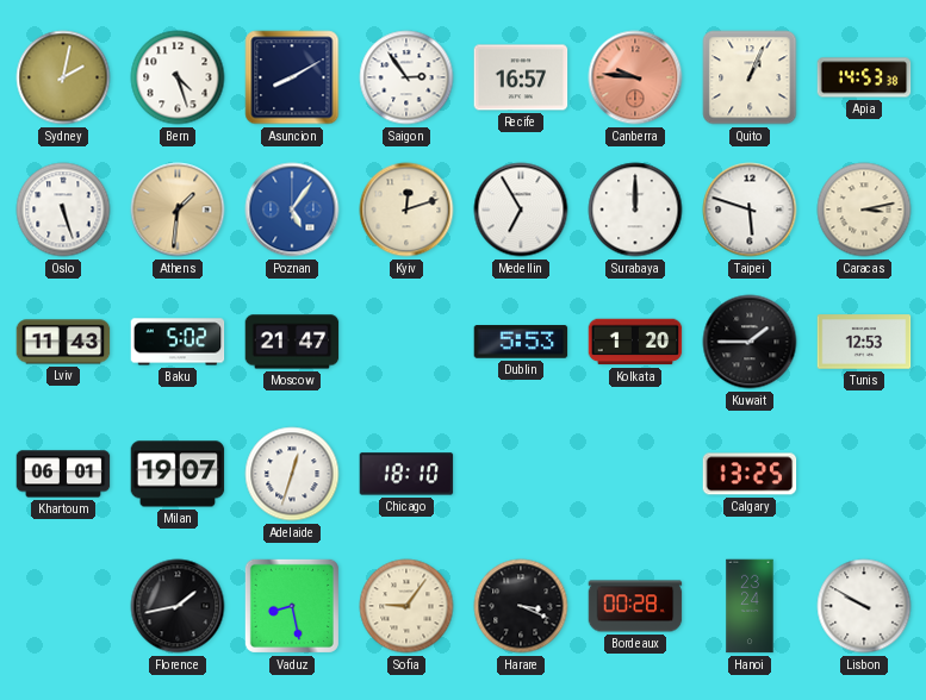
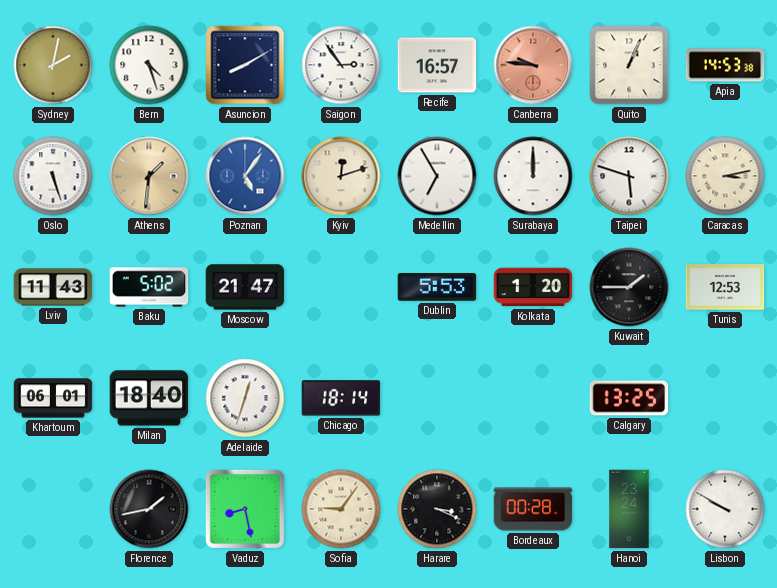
Milan: 19:07 -> 18:40 (149, 398)
Chicago: 18:10 -> 18:14 (341, 398)
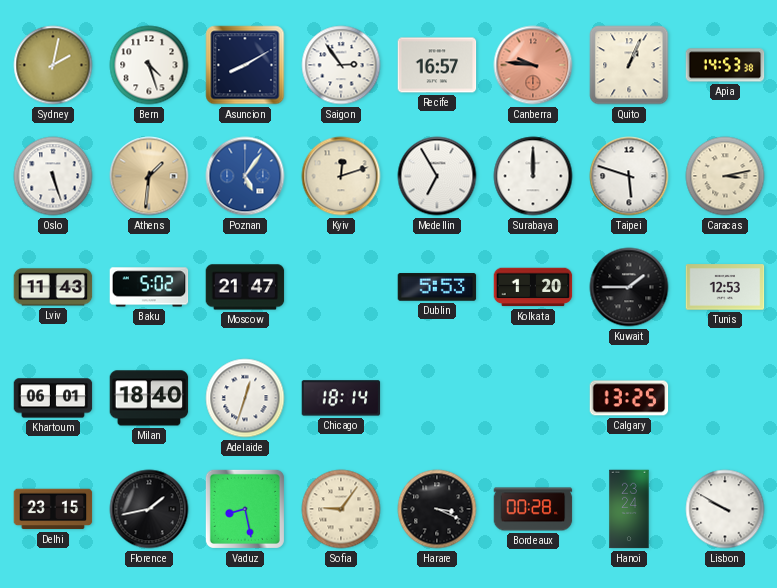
Delhi: none -> 23:15 (53, 509)
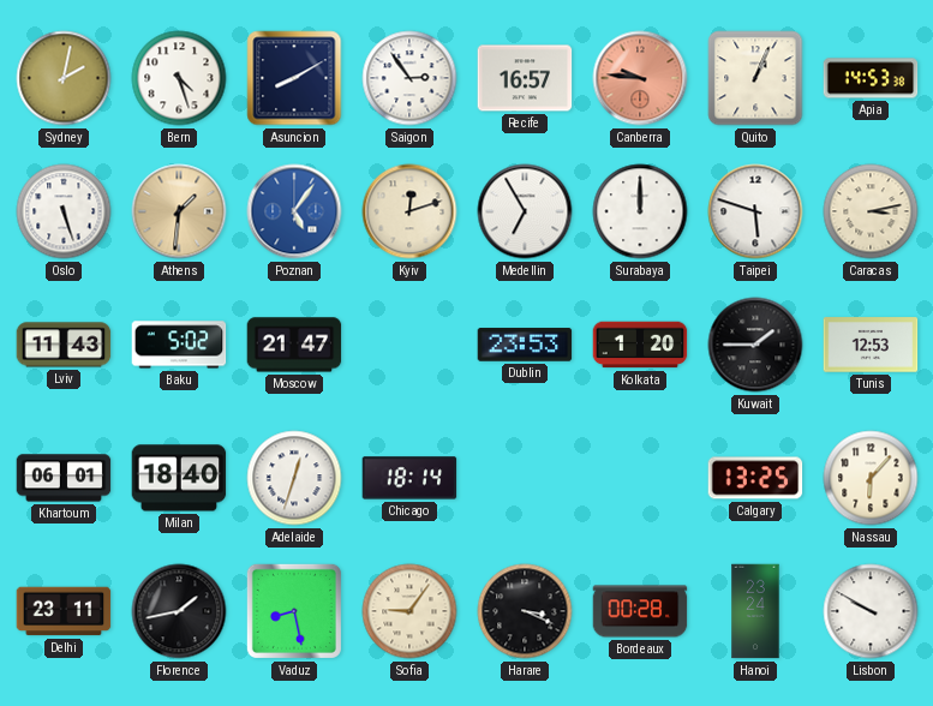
Dublin: 5:53 -> 23:53 (525, 345)
Nassau: none -> 6:07 (871, 478)
Delhi: 23:15 -> 23:11 (64, 611)
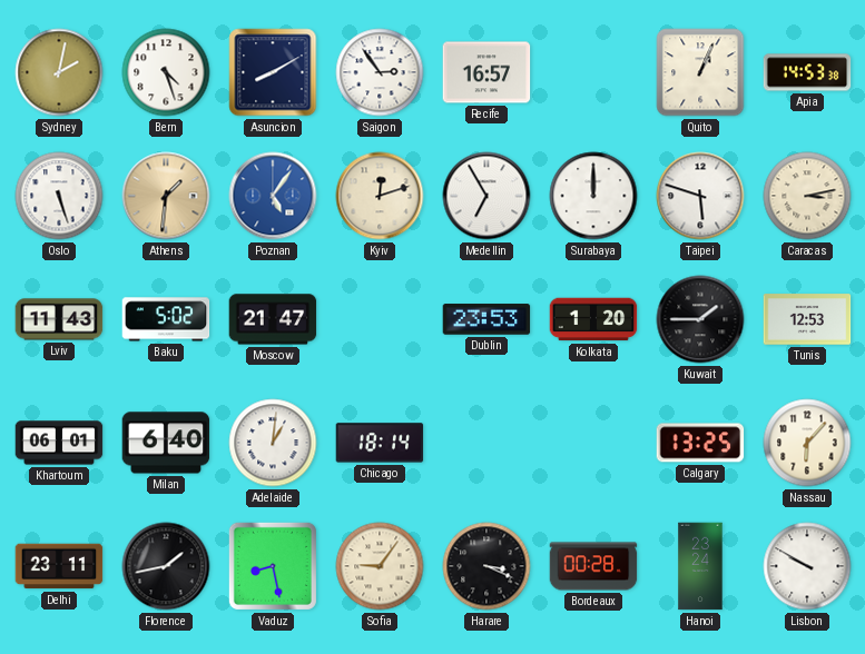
Canberra: 9:46 -> none (640, 78)
Milan: 18:40 -> 6:40 (166, 443)
Adelaide: 12:33 -> 1:01 (273, 443)
